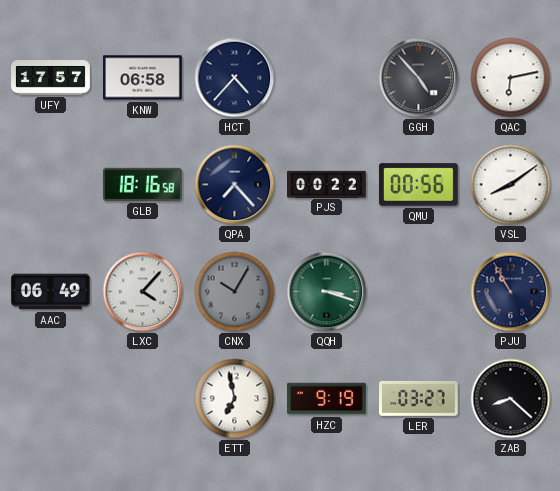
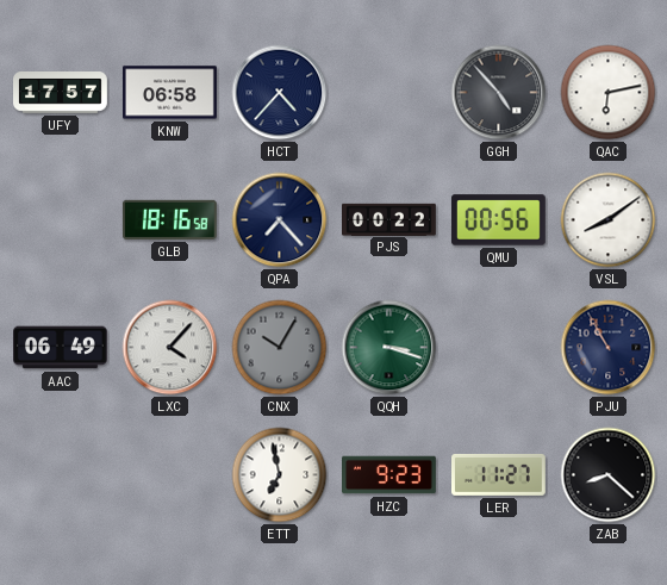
HZC: 9:19 -> 9:23 (389, 475)
LER: 03:27 -> 11:27 (499, 475)
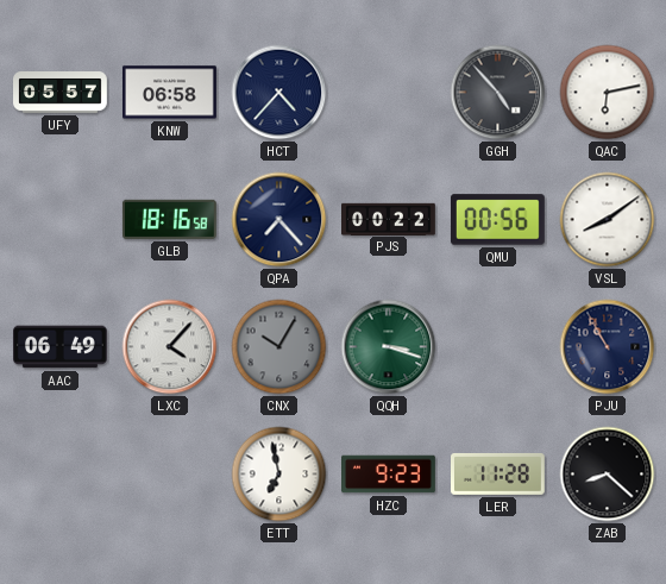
UFY: 17:57 -> 05:57 (61, 93)
LER: 11:27 -> 11:28 (498, 475)
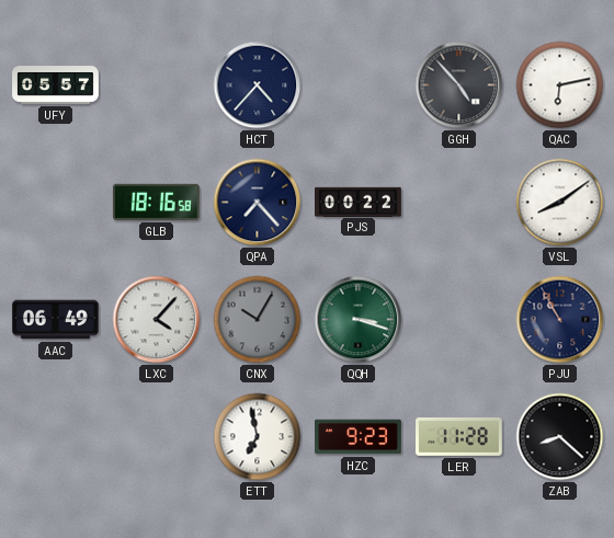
KNW: 06:58 -> none (170, 93)
QMU: 00:56 -> none (497, 220)
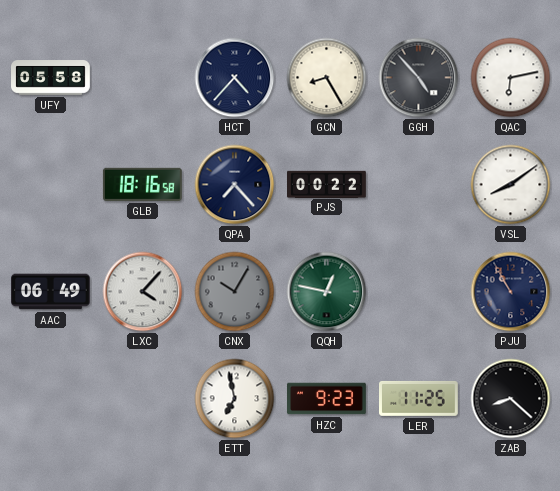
UFY: 05:57 -> 05:58 (51, 78)
GCN: none -> 8:25 (327, 78)
QQH: 3:18 -> 12:47 (327, 292)
LER: 11:28 -> 11:25 (419, 399)
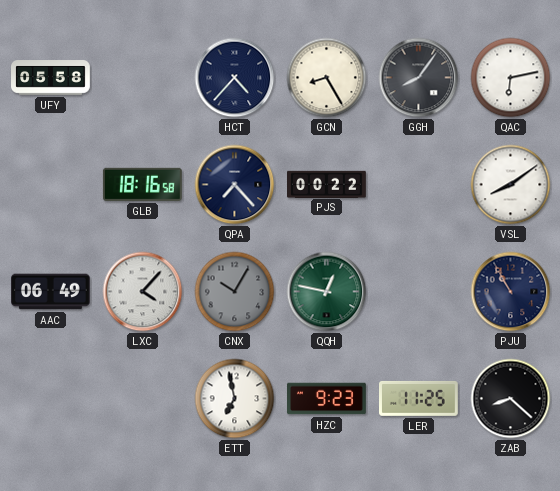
GGH: 4:53 -> 8:06 (419, 78)
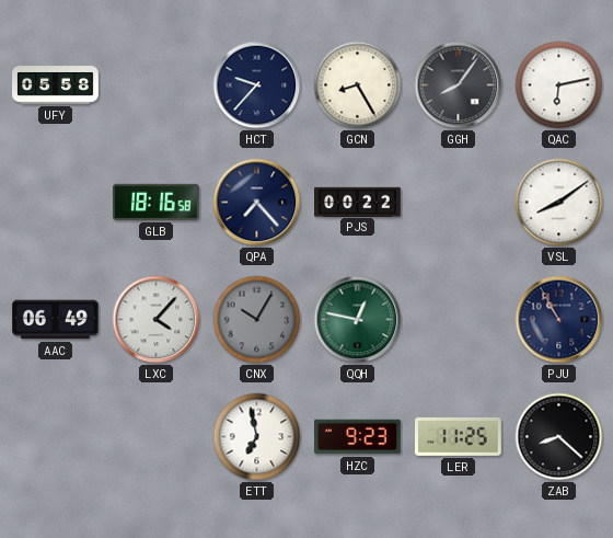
HCT: 4:37 -> 9:37 (257, 85)
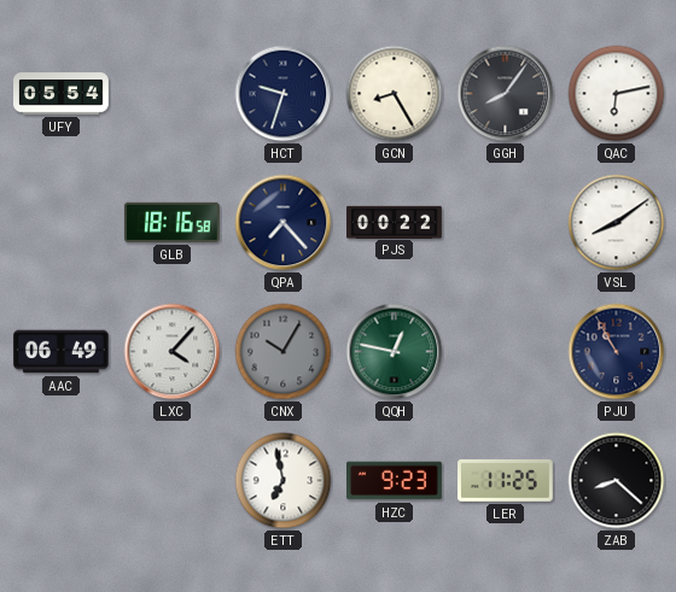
UFY: 05:58 -> 05:54 (62, 94)
HCT: 9:37 -> 9:33 (284, 94)
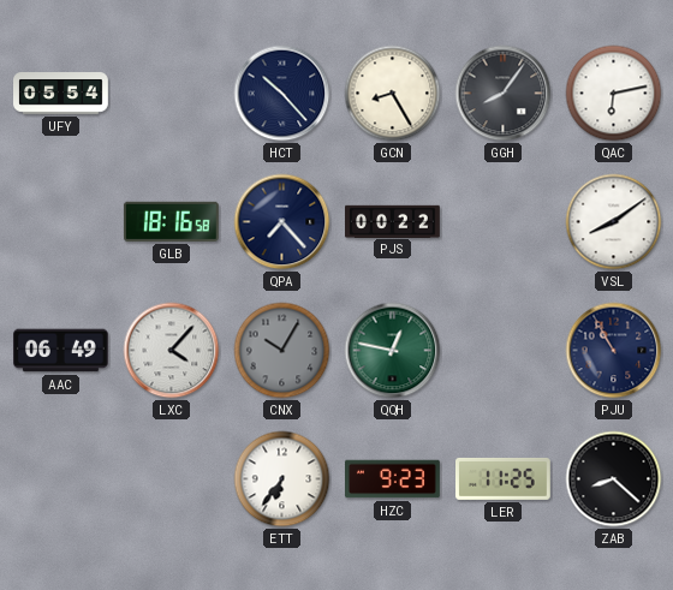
HCT: 9:33 -> 10:23 (282, 94)
ETT: 6:58 -> 6:36 (282, 479)
